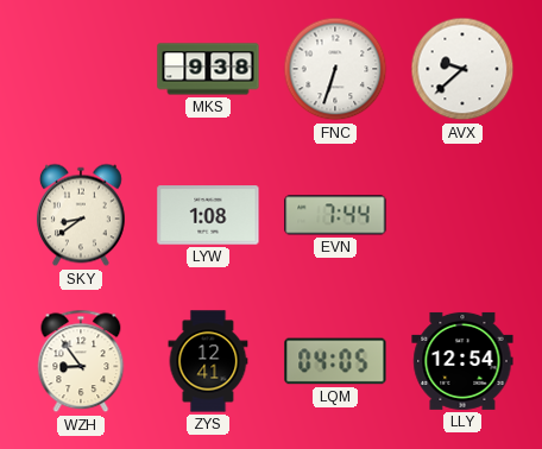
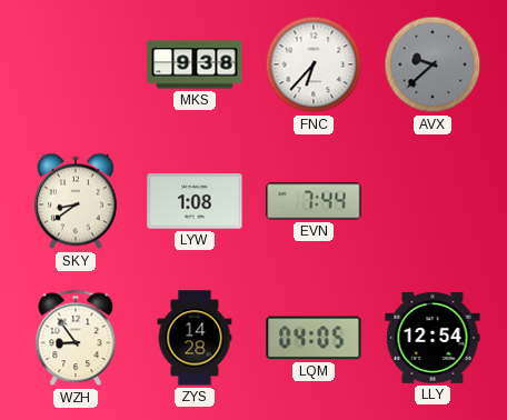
FNC: 6:33 -> 6:37 (314, 64)
AVX dial: white -> grey (433, 64)
ZYS: 12:41 -> 14:28 (195, 338)
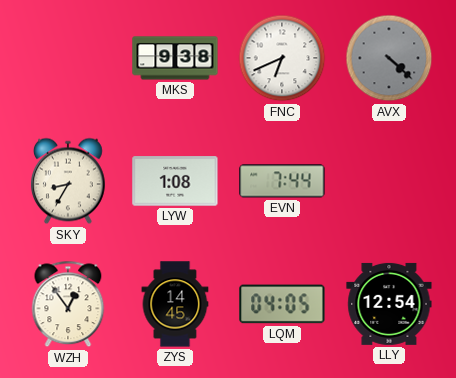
FNC: 6:37 -> 6:41 (282, 58)
AVX: 9:38 -> 4:22 (389, 58)
SKY: 8:39 -> 8:35 (68, 181)
WZH: 8:54 -> 12:54 (68, 304)
ZYS: 14:28 -> 14:45 (175, 304)
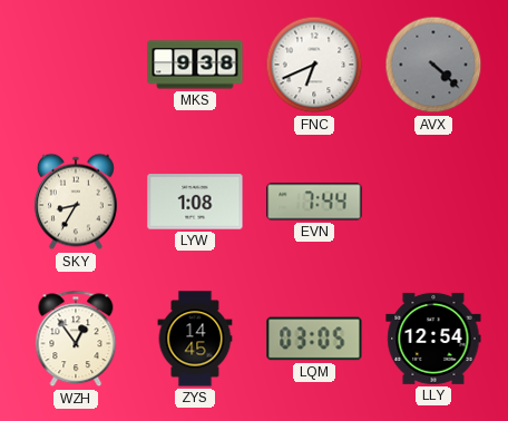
LQM: 04:05 -> 03:05 (314, 339)
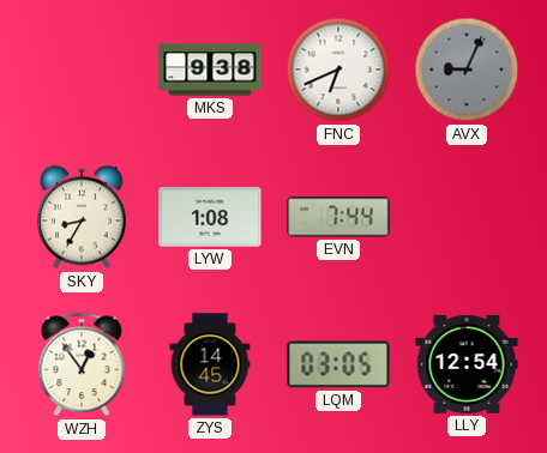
AVX: 4:22 -> 9:04 (467, 70)
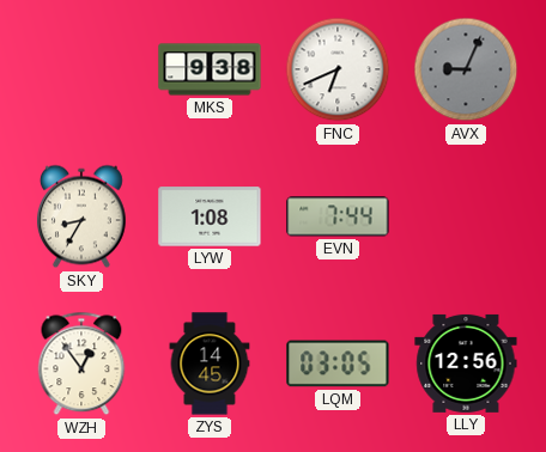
LLY: 12:54 -> 12:56 (466, 364)
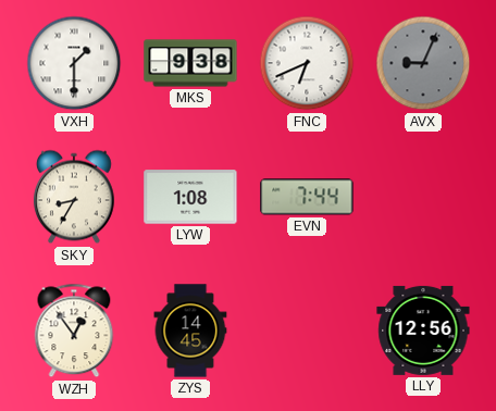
VXH: none -> 1:30 (74, 63)
LQM: 03:05 -> none (338, 364)
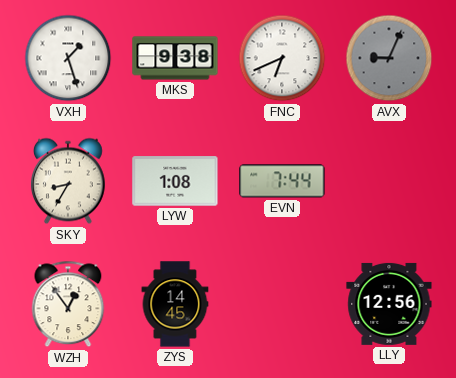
VXH: 1:30 -> 1:27 (68, 58)
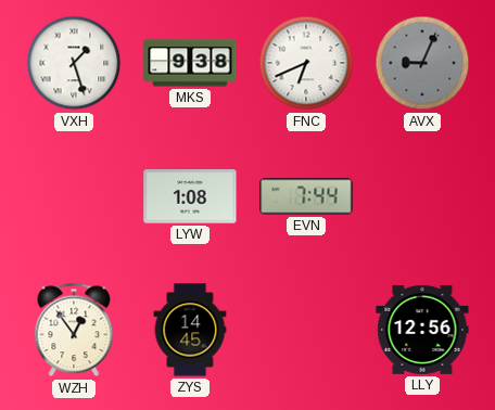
SKY: 8:35 -> none (68, 181)
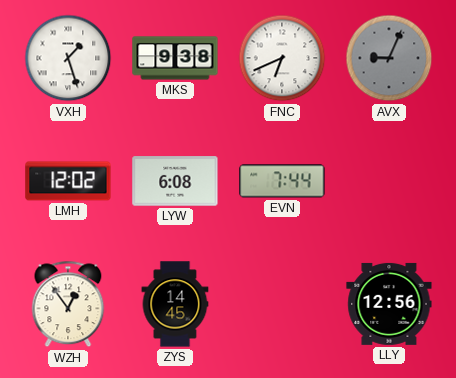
LMH: none -> 12:02 (68, 181)
LYW: 1:08 -> 6:08 (175, 181)
